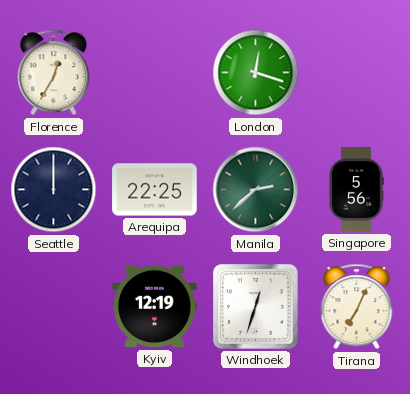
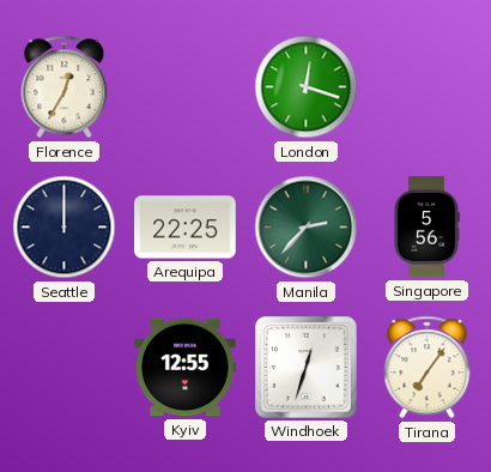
Manila: 2:38 -> 2:37 (307, 228)
Kyiv: 12:19 -> 12:55 (186, 368)
Tirana: 7:04 -> 7:06 (428, 368)
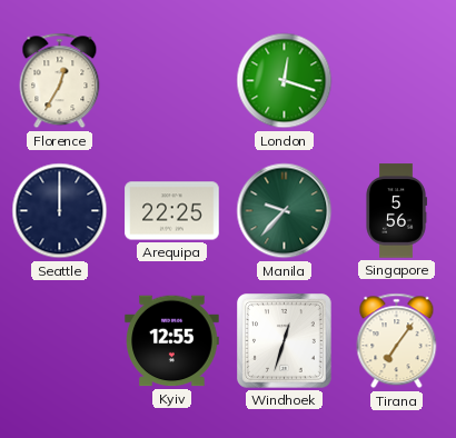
Manila: 2:37 -> 9:37 (285, 211)
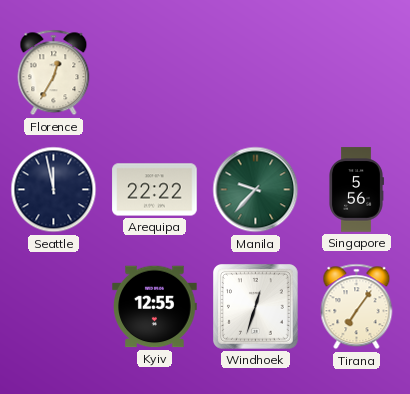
London: 12:18 -> none (285, 81)
Seattle: 12:00 -> 11:58 (54, 190)
Arequipa: 22:25 -> 22:22 (155, 190)
